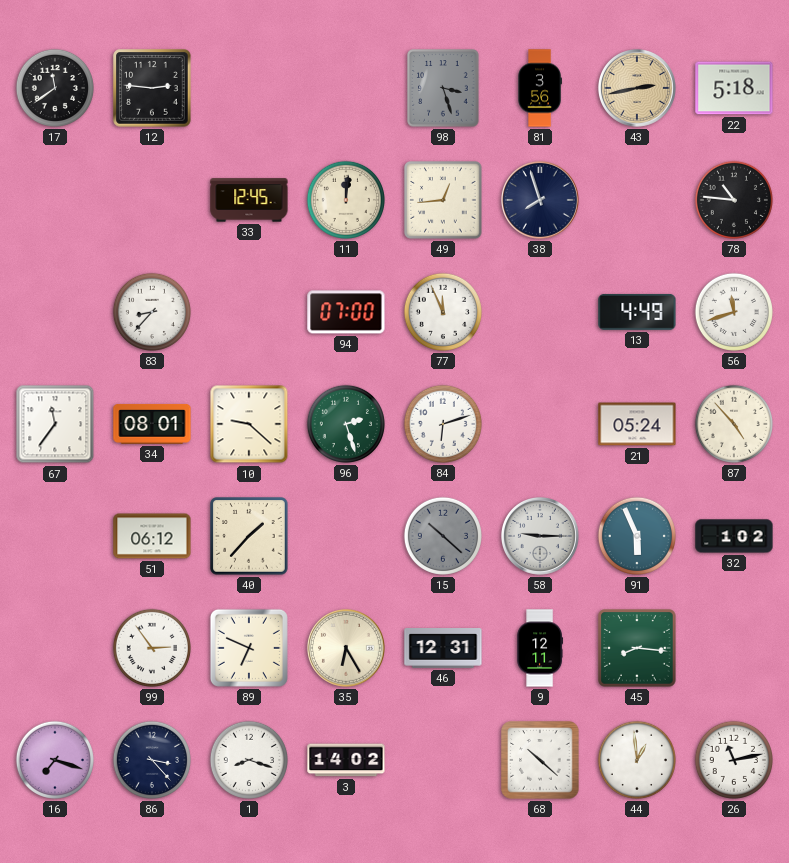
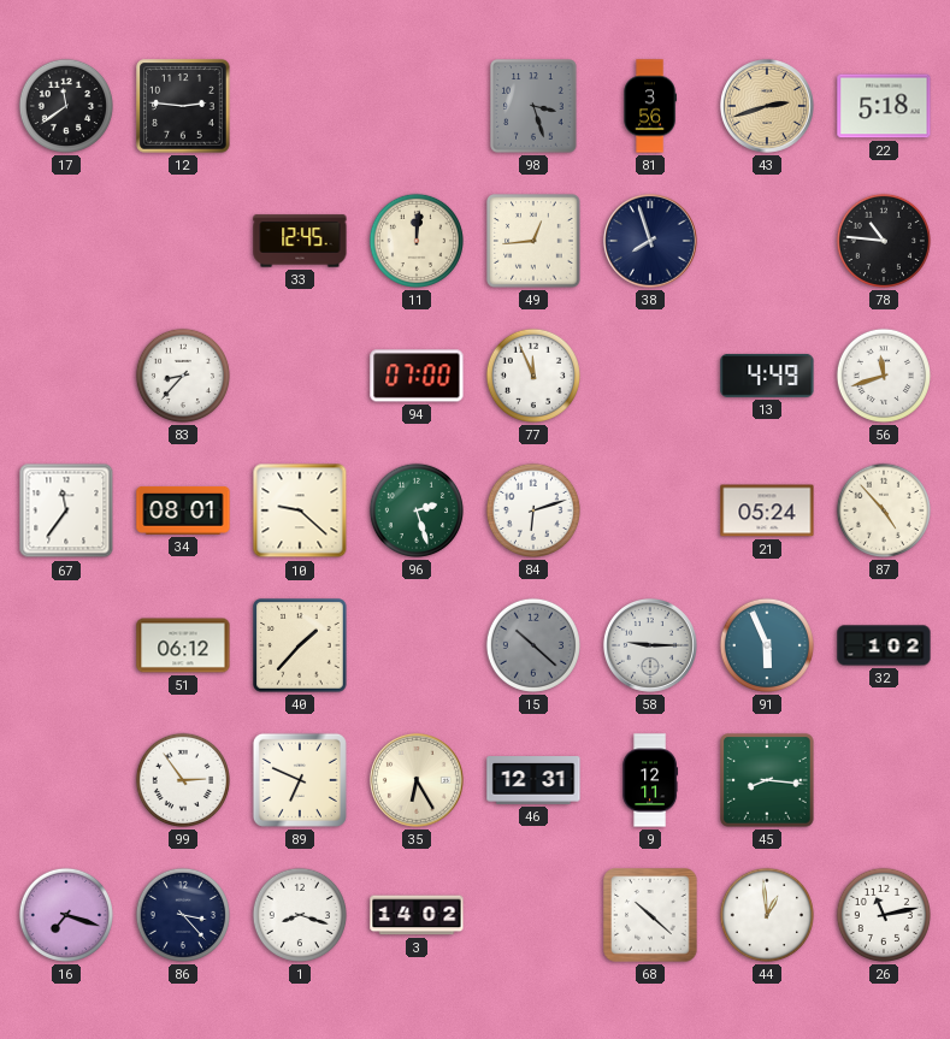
43: 2:43 -> 2:42 (767, 106)
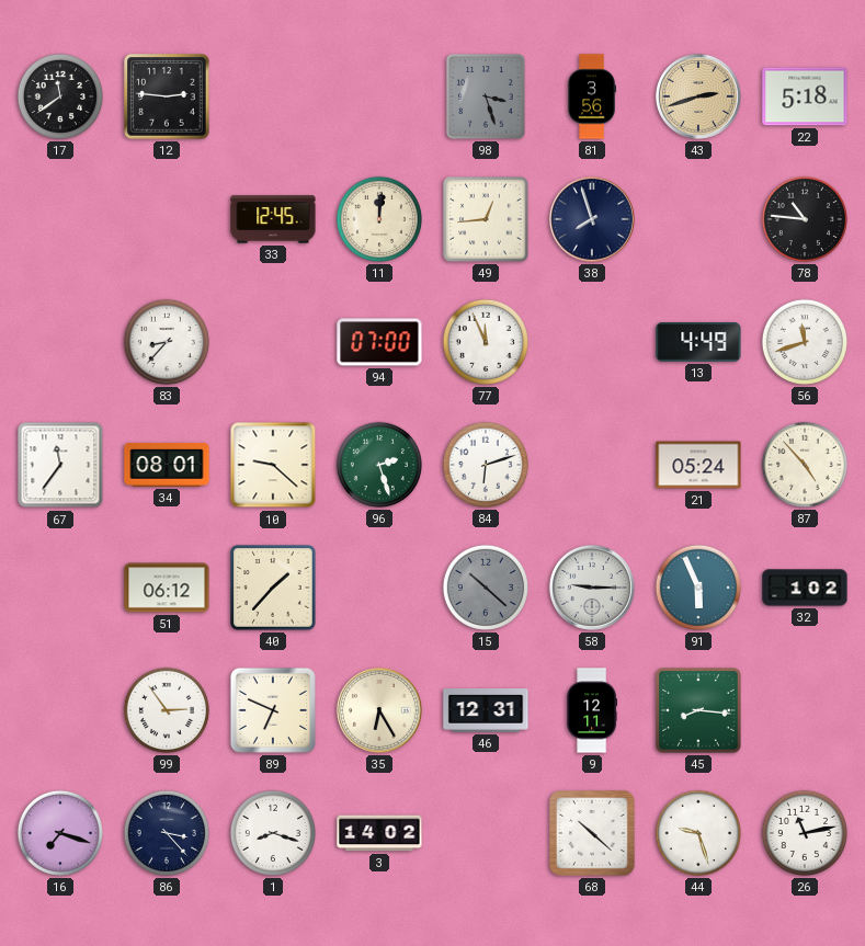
44: 12:59 -> 9:27 (698, 833)
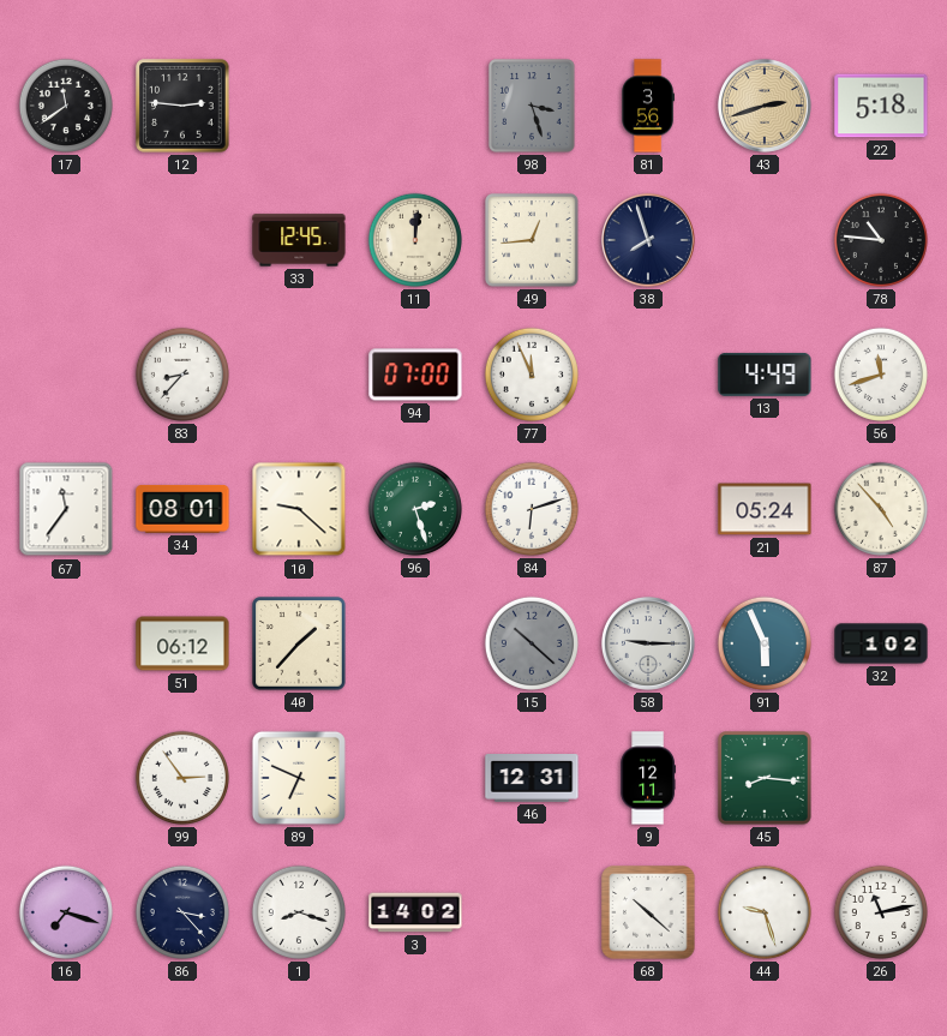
35: 6:25 -> none (379, 710)
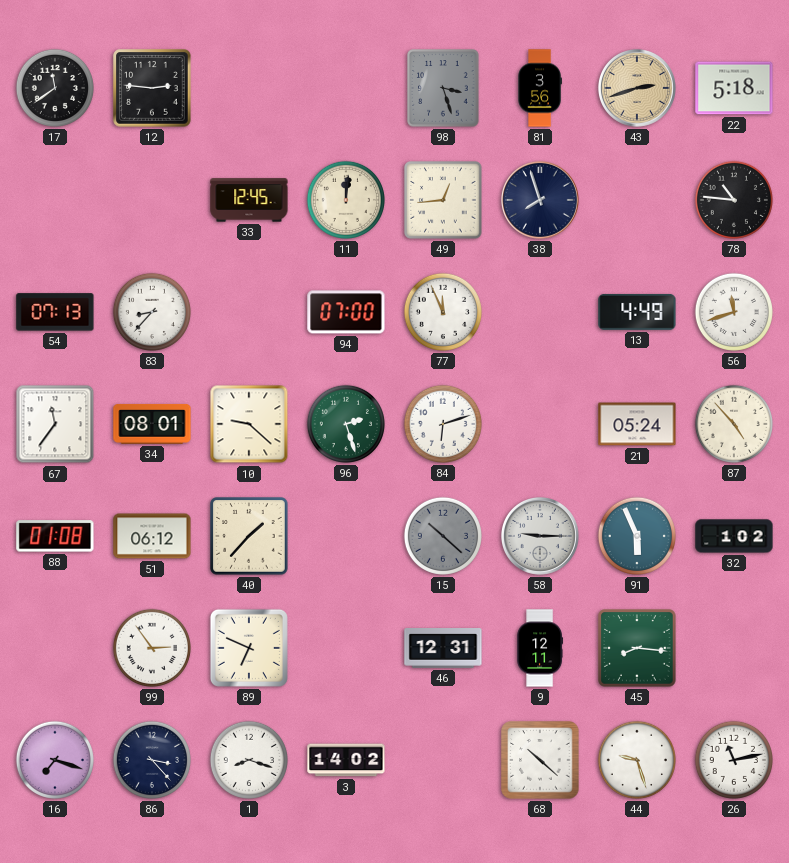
54: none -> 07:13 (55, 312)
88: none -> 01:08 (55, 536)
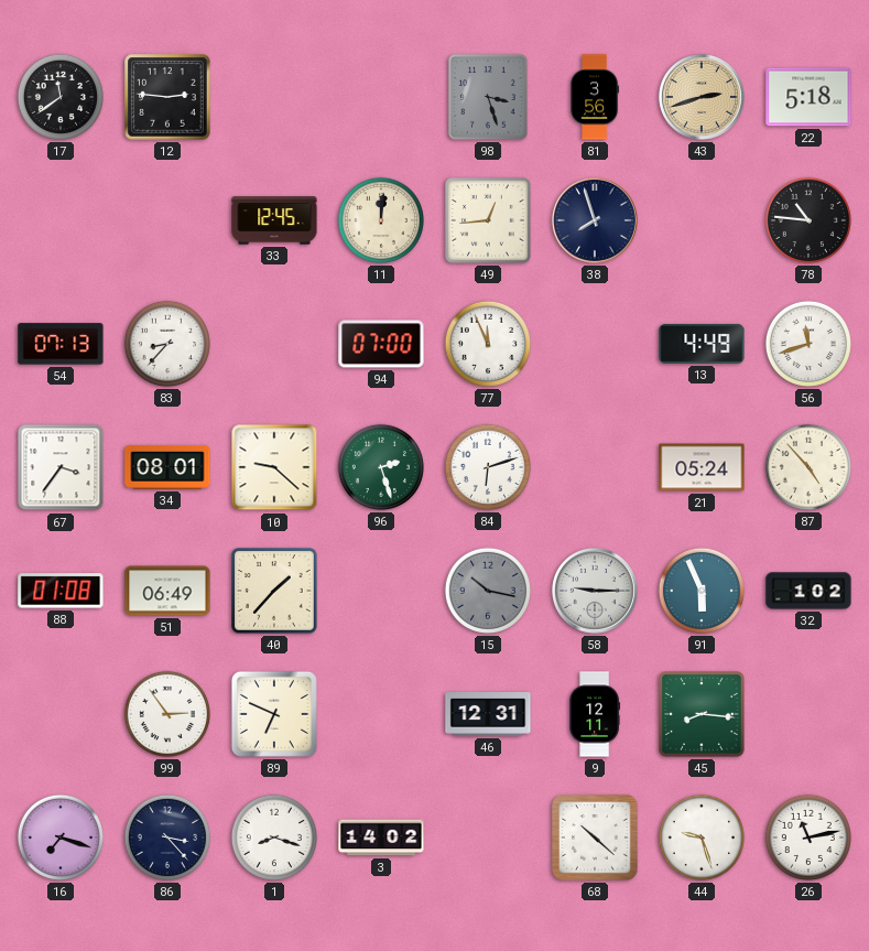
67: 11:36 -> 3:36 (61, 467)
51: 06:12 -> 06:49 (167, 591)
15: 10:22 -> 10:17 (488, 591)
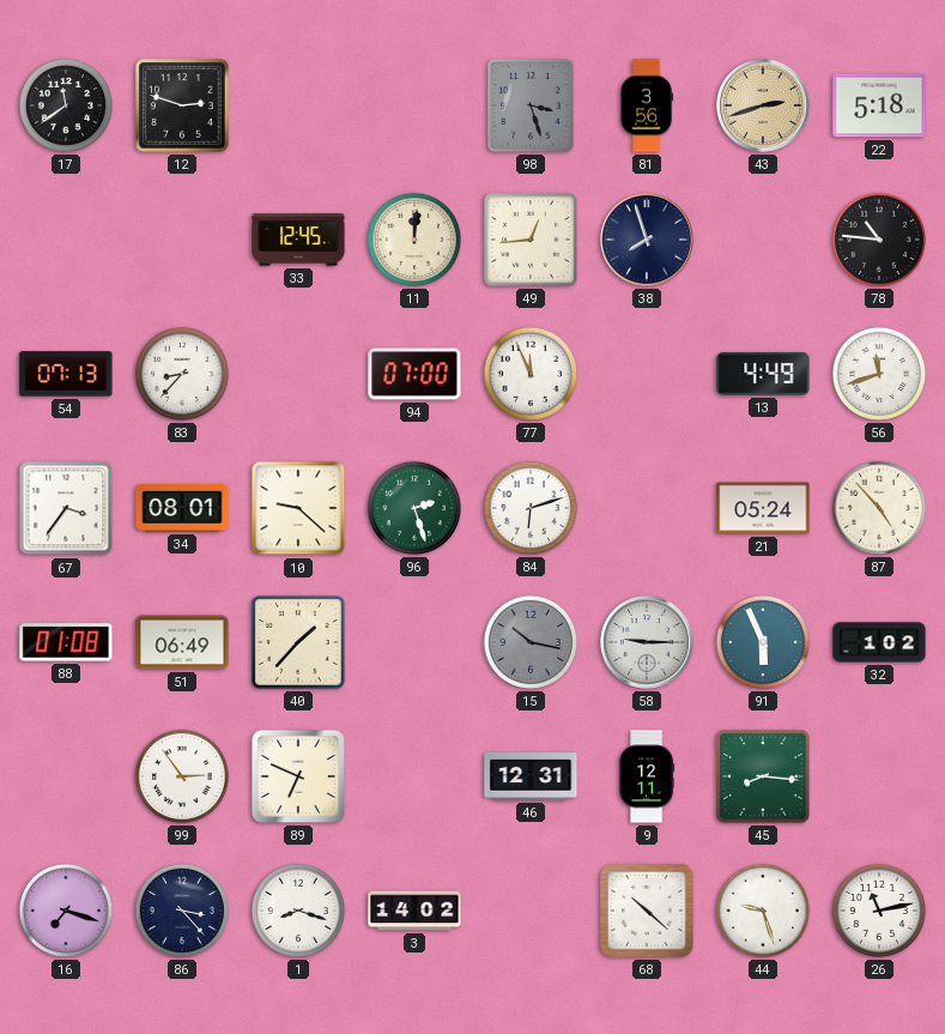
12: 2:46 -> 2:48 (182, 105)
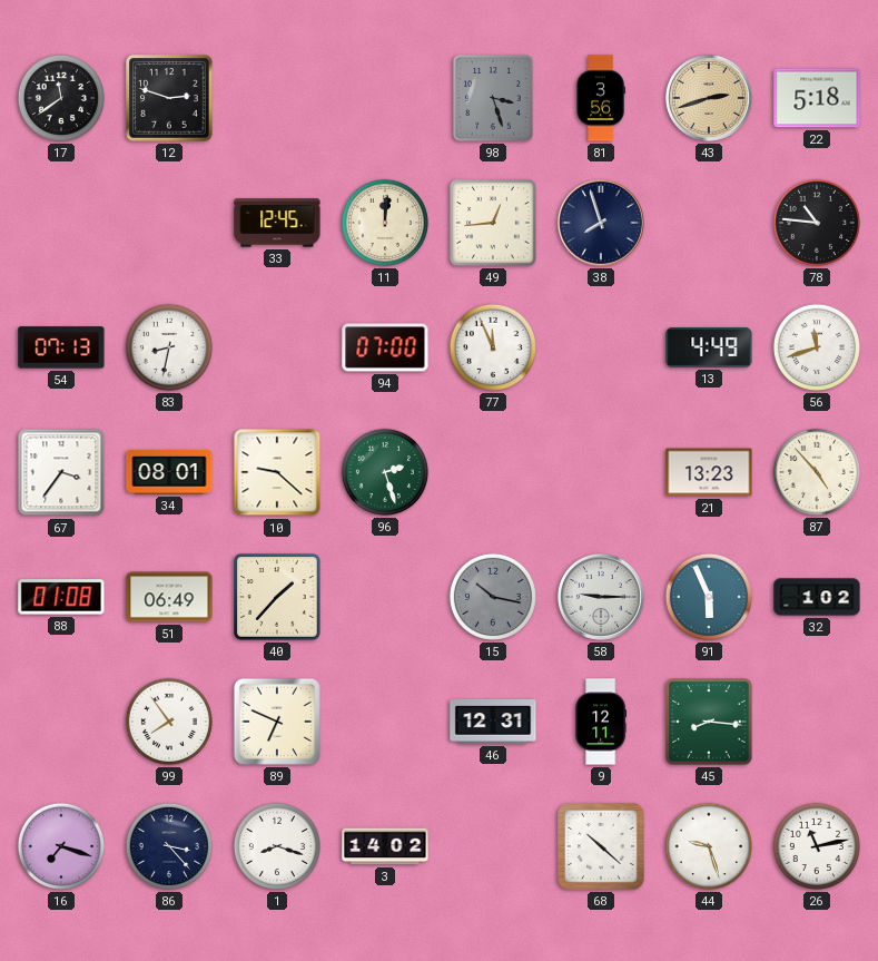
83: 8:37 -> 8:32 (169, 347)
84: 6:12 -> none (531, 508)
21: 05:24 -> 13:23 (709, 472)
99: 2:54 -> 7:54 (169, 722)
